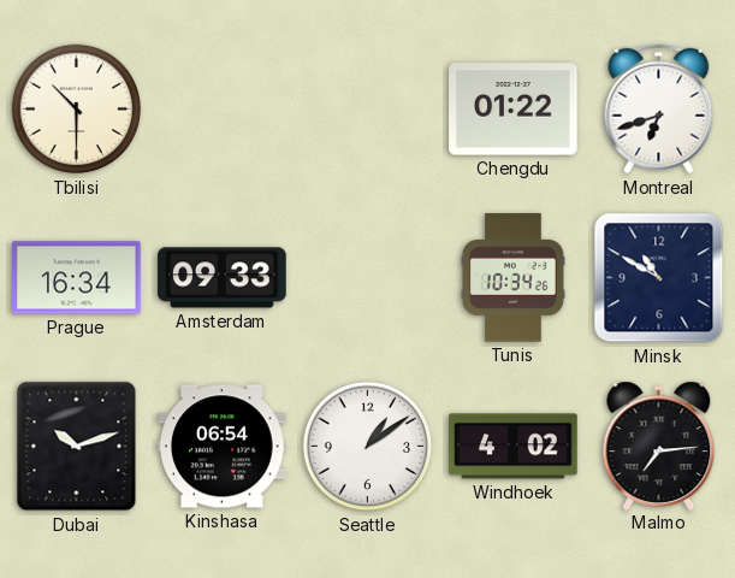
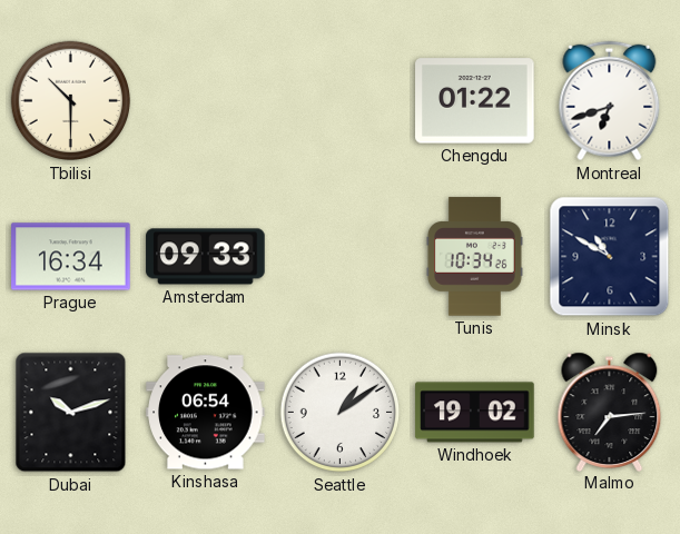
Windhoek: 4:02 -> 19:02 (475, 413)
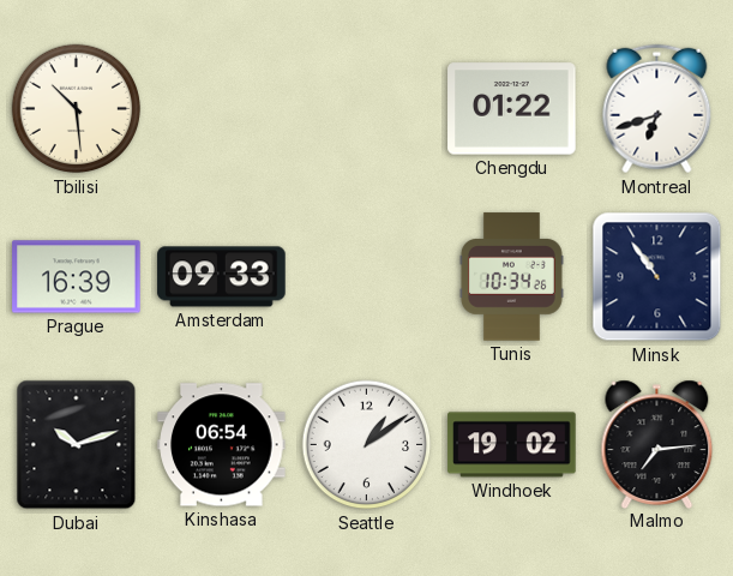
Tbilisi: 10:30 -> 10:29 (77, 109)
Prague: 16:34 -> 16:39 (77, 277)
Minsk: 10:50 -> 10:54 (657, 277)
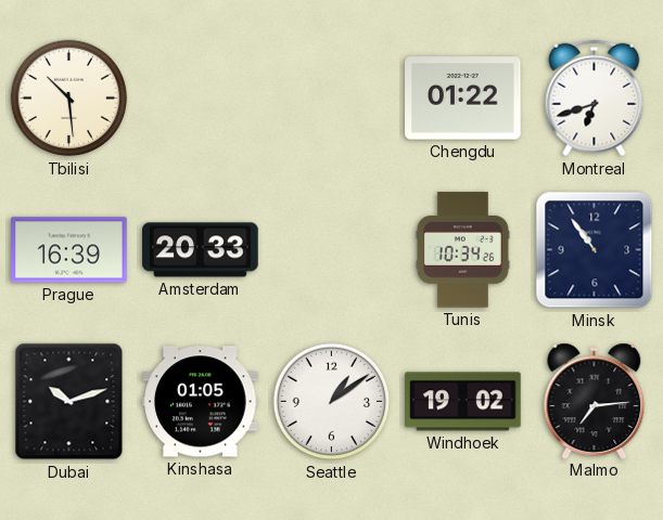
Amsterdam: 09:33 -> 20:33 (201, 250)
Kinshasa: 06:54 -> 01:05 (201, 402)
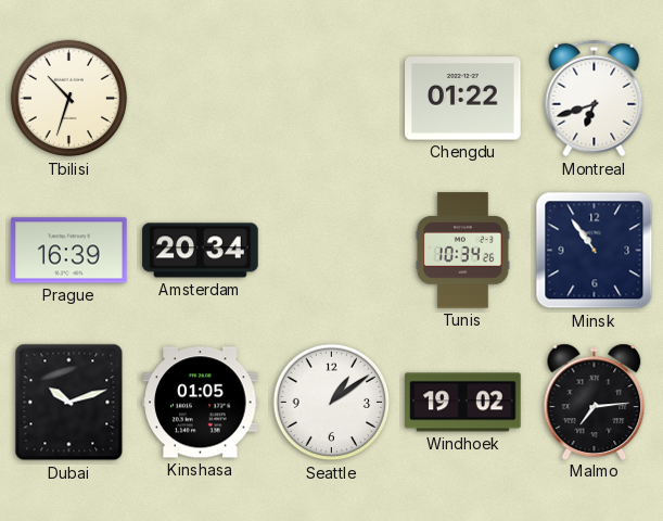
Tbilisi: 10:29 -> 10:33 (69, 99)
Amsterdam: 20:33 -> 20:34 (201, 251)
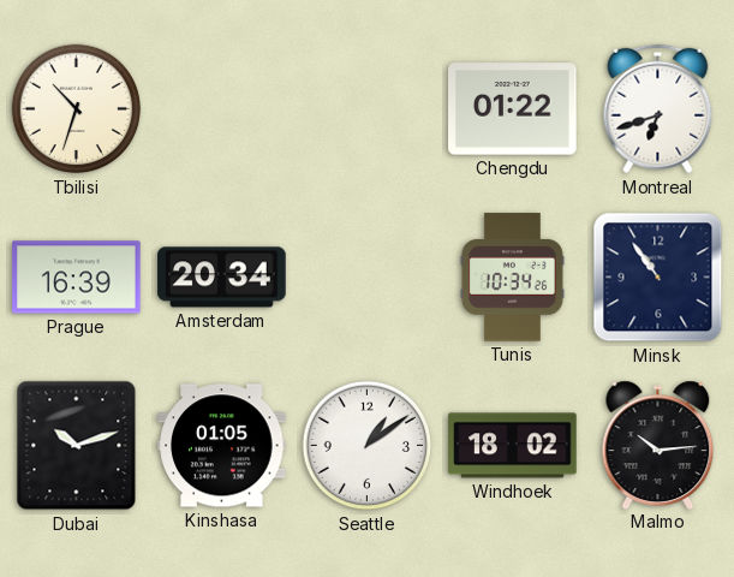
Windhoek: 19:02 -> 18:02 (513, 446)
Malmo: 7:14 -> 10:14 (658, 445)
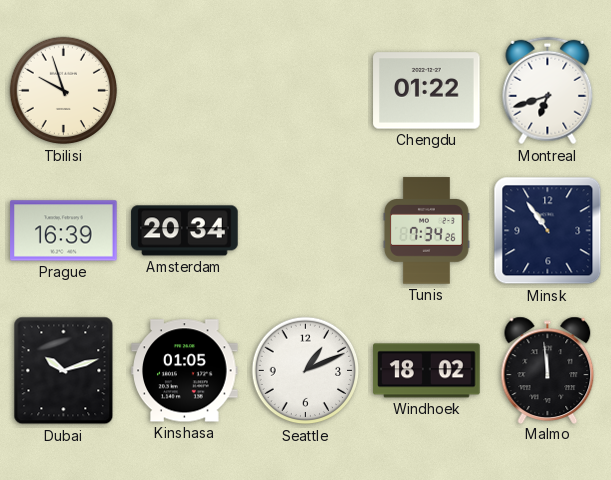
Tbilisi: 10:33 -> 9:57 (64, 91)
Tunis: 10:34 -> 7:34 (426, 231)
Seattle: 1:09 -> 1:11 (306, 371)
Malmo: 10:14 -> 11:59 (548, 370)
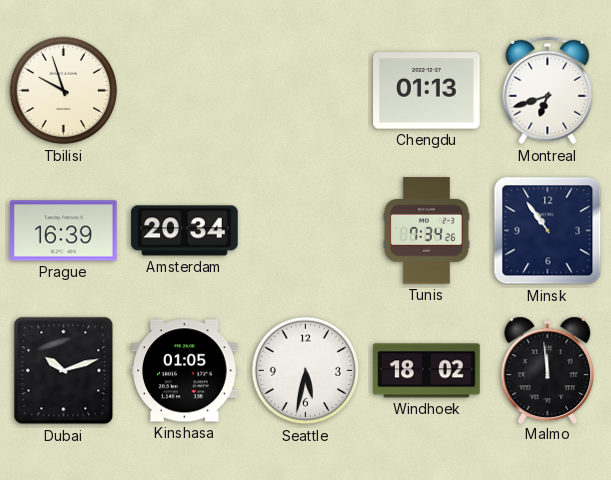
Chengdu: 01:22 -> 01:13 (427, 91)
Seattle: 1:11 -> 5:32 (306, 371)
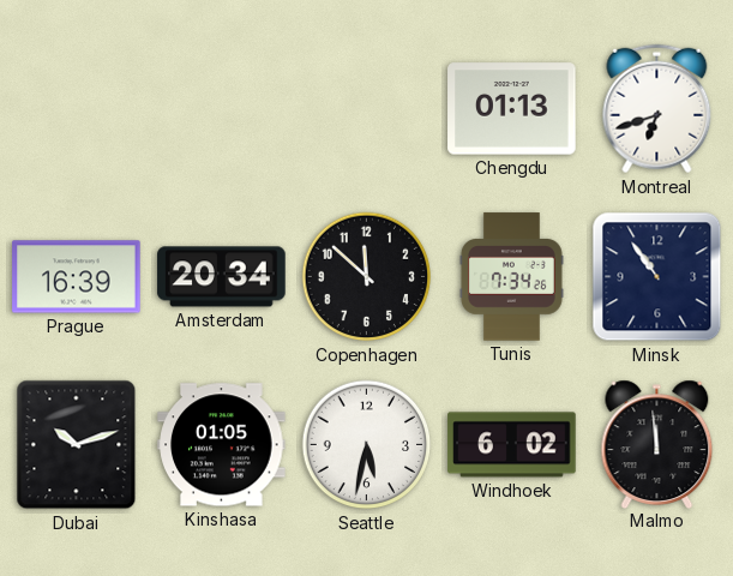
Tbilisi: 9:57 -> none (64, 91)
Copenhagen: none -> 11:52 (367, 277)
Windhoek: 18:02 -> 6:02 (512, 445)
